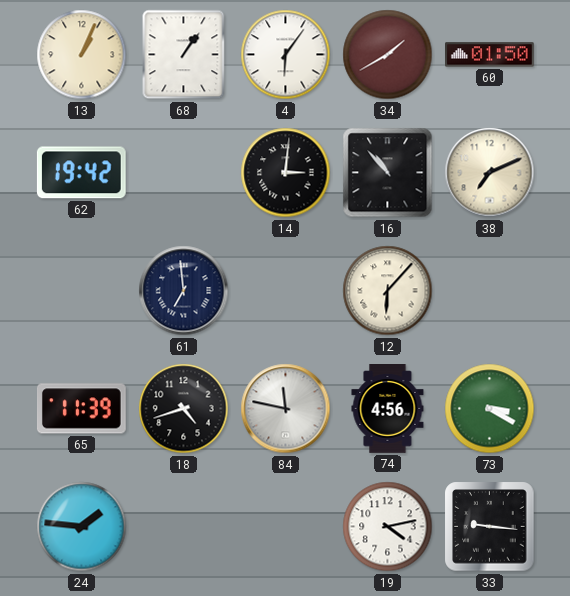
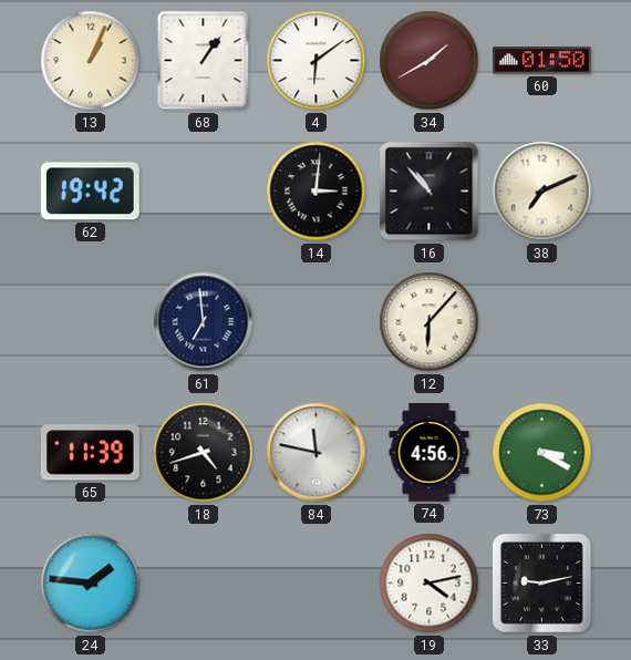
4: 6:06 -> 6:09 (317, 61)
33: 9:16 -> 9:13 (542, 584)
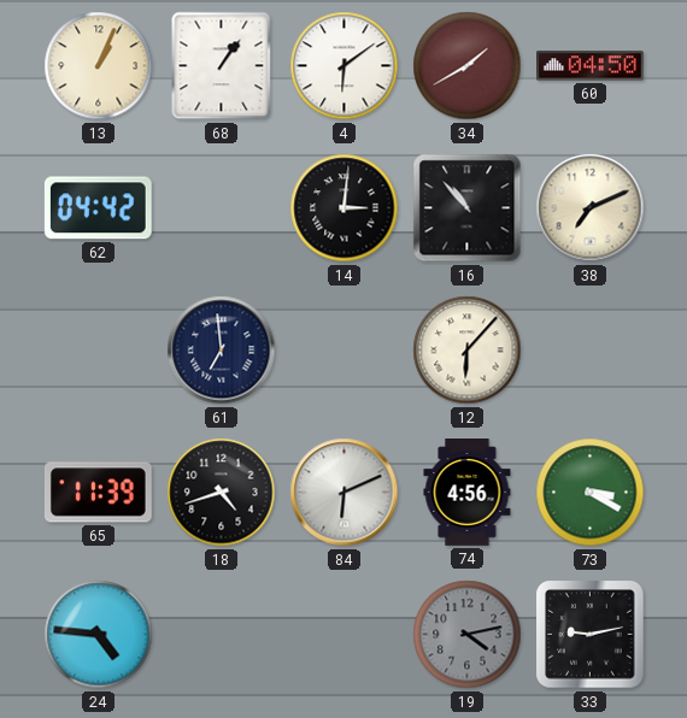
60: 01:50 -> 04:50 (591, 66)
62: 19:42 -> 04:42 (98, 208)
84: 11:47 -> 6:11 (345, 493)
24: 1:46 -> 4:46 (99, 635)
19 dial: white -> grey (468, 635)
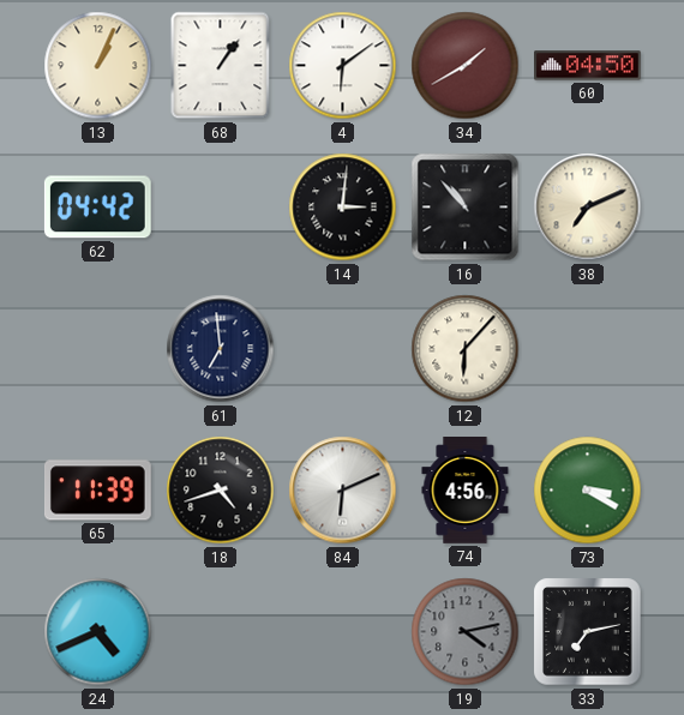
24: 4:46 -> 4:41 (98, 632)
33: 9:13 -> 7:13 (588, 632)
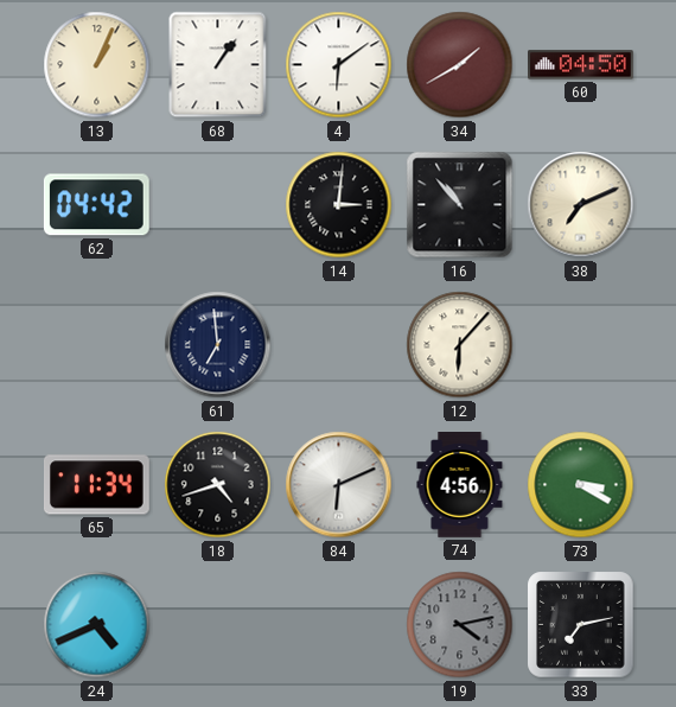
65: 11:39 -> 11:34 (96, 485)
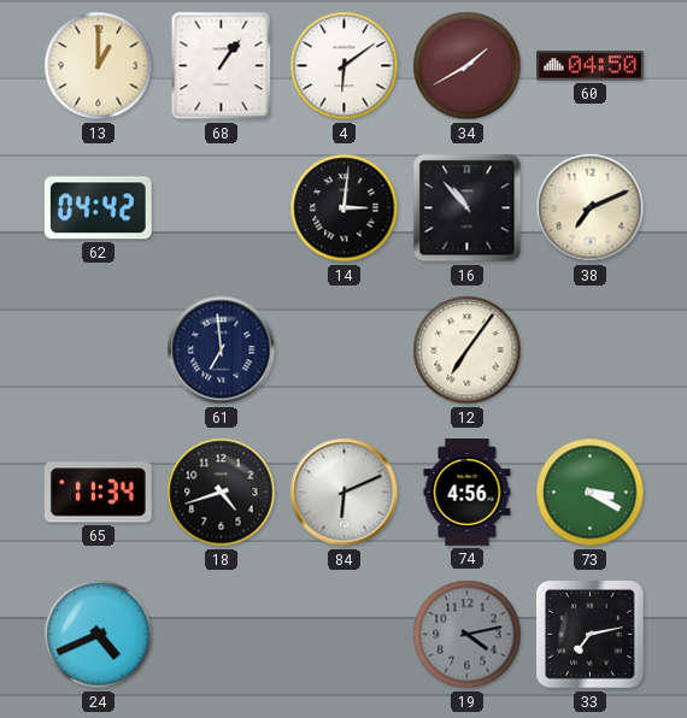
13: 1:04 -> 1:00 (99, 66)
12: 6:07 -> 7:06 (468, 351)
